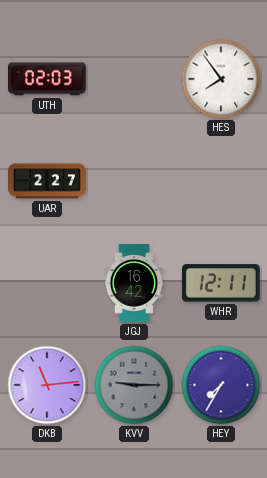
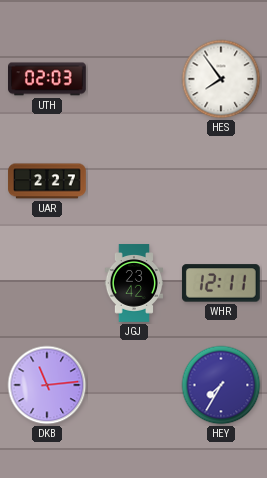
JGJ: 16:42 -> 23:42 (134, 283)
KVV: 9:15 -> none (134, 385)
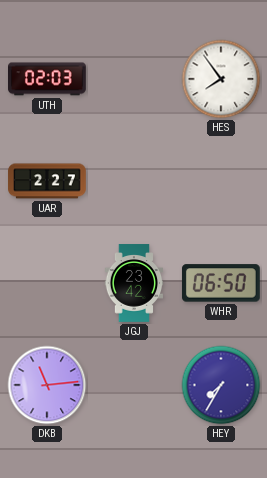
WHR: 12:11 -> 06:50 (221, 283)
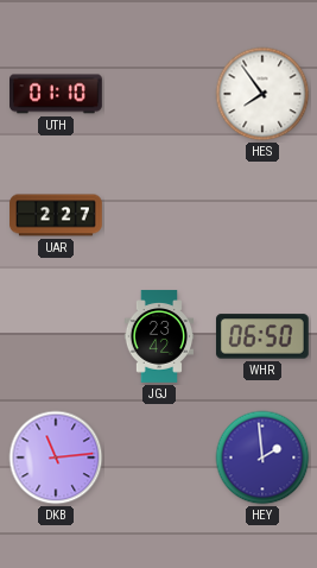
UTH: 02:03 -> 01:10 (57, 94)
HEY: 7:35 -> 1:59 (262, 457)
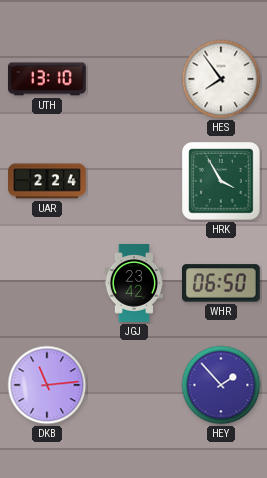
UTH: 01:10 -> 13:10 (48, 79)
UAR: 2:27 -> 2:24 (47, 181)
HRK: none -> 3:55 (221, 181)
HEY: 1:59 -> 1:53 (221, 385)
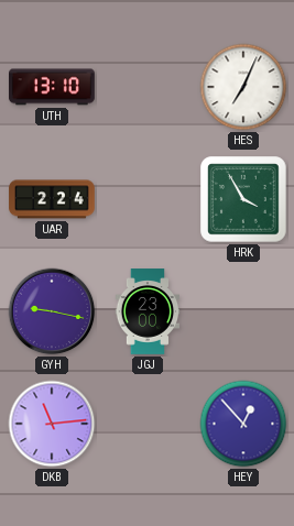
HES: 7:54 -> 7:04 (243, 87)
GYH: none -> 9:17 (52, 311)
JGJ: 23:42 -> 23:00 (148, 311)
WHR: 06:50 -> none (221, 283)
HEY: 1:53 -> 12:53 (243, 424)
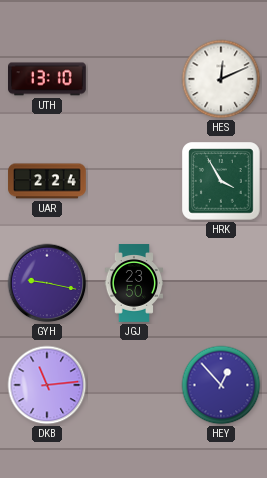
HES: 7:04 -> 12:11 (221, 79)
JGJ: 23:00 -> 23:50 (134, 283)
